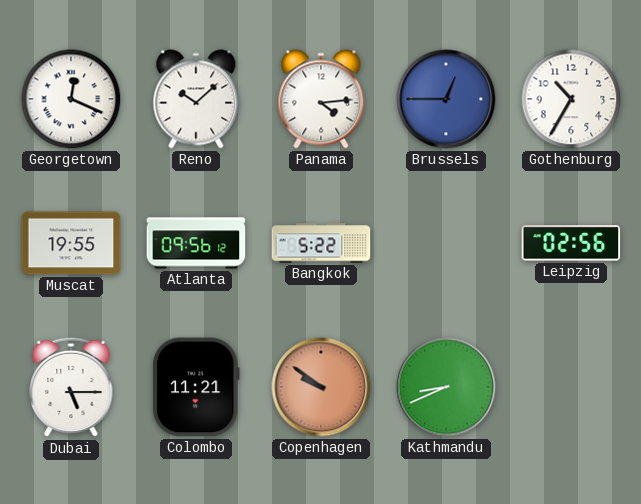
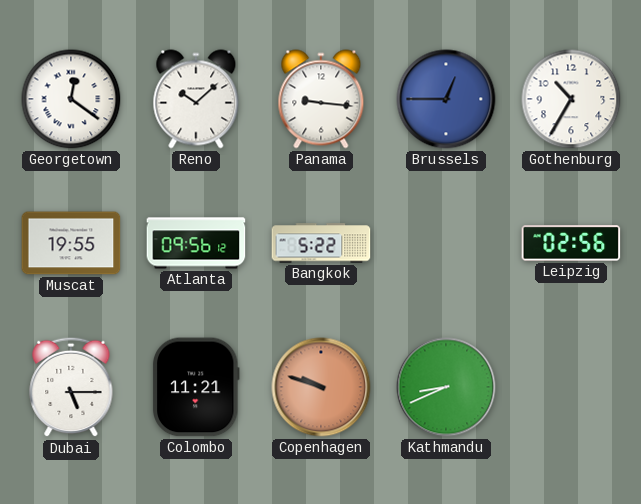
Georgetown: 12:19 -> 12:21 (71, 99)
Panama: 4:14 -> 9:16 (321, 99)
Copenhagen: 9:51 -> 9:48 (321, 387)
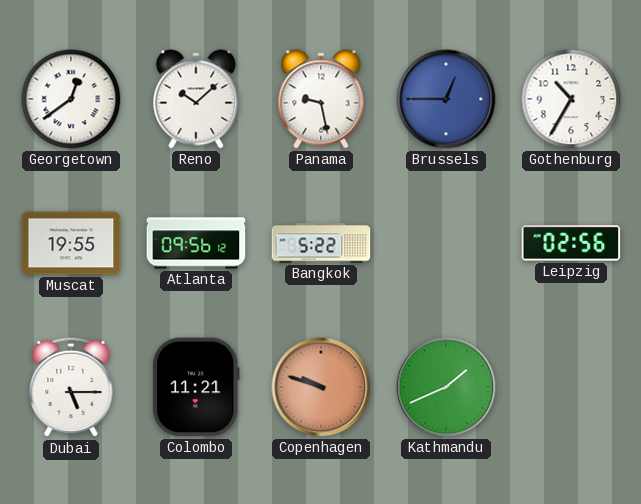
Georgetown: 12:21 -> 12:39 (71, 99)
Panama: 9:16 -> 9:28 (321, 99)
Kathmandu: 8:41 -> 1:41 (446, 387)
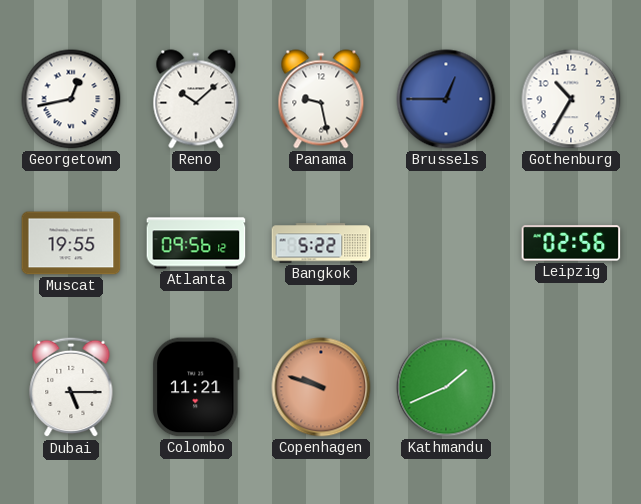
Georgetown: 12:39 -> 12:43 (71, 99)
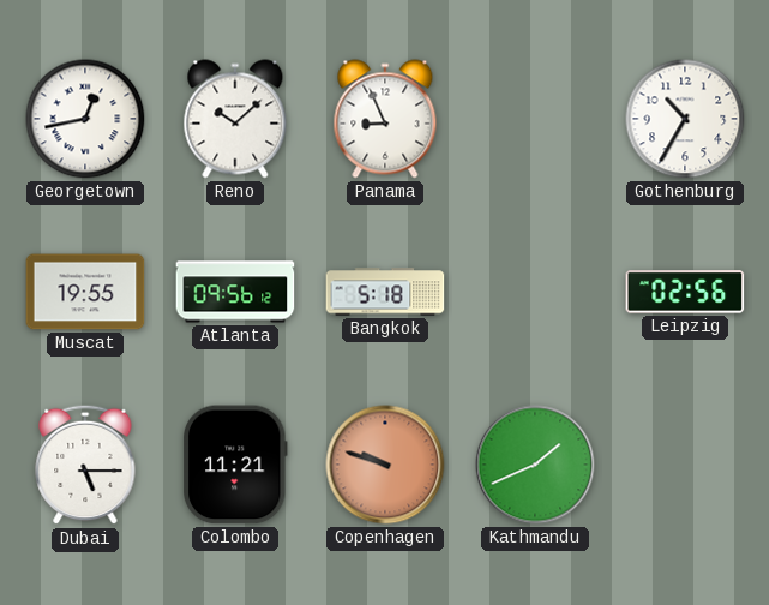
Panama: 9:28 -> 8:56 (385, 119)
Brussels: 12:45 -> none (446, 99)
Bangkok: 5:22 -> 5:18 (385, 292)
